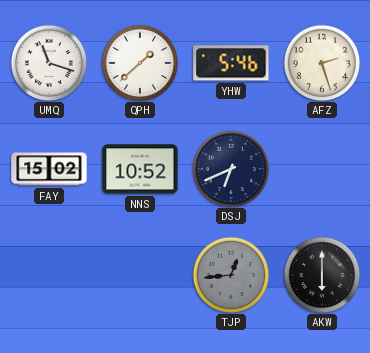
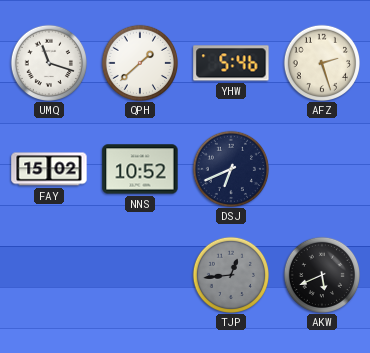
AKW: 6:00 -> 5:41 (321, 274)
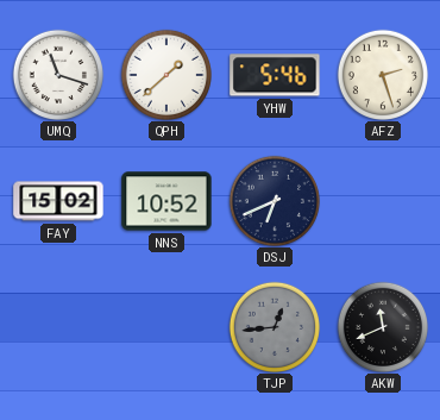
AKW: 5:41 -> 11:41 (382, 326)
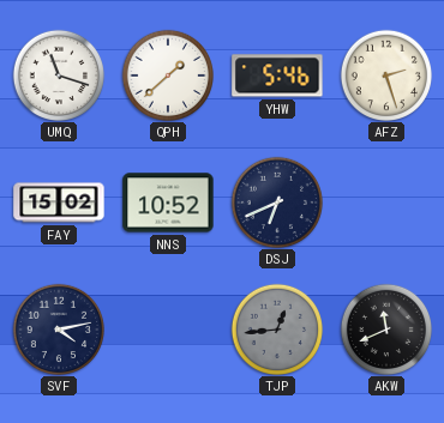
SVF: none -> 4:13 (58, 328)
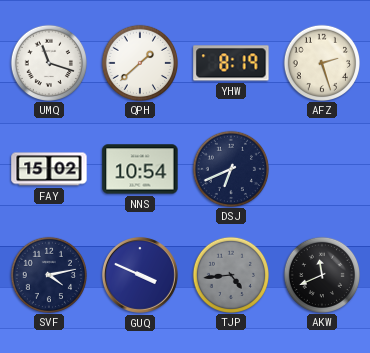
YHW: 5:46 -> 8:19 (231, 63)
NNS: 10:52 -> 10:54 (140, 169)
GUQ: none -> 3:49 (140, 275)
TJP: 12:44 -> 4:44 (230, 274)
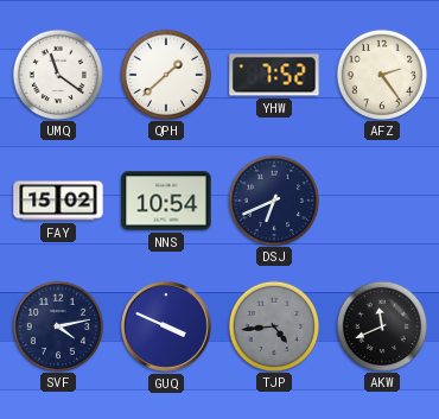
UMQ: 11:18 -> 11:21 (57, 74)
YHW: 8:19 -> 7:52 (274, 75)
AFZ: 2:27 -> 2:24 (381, 74)
